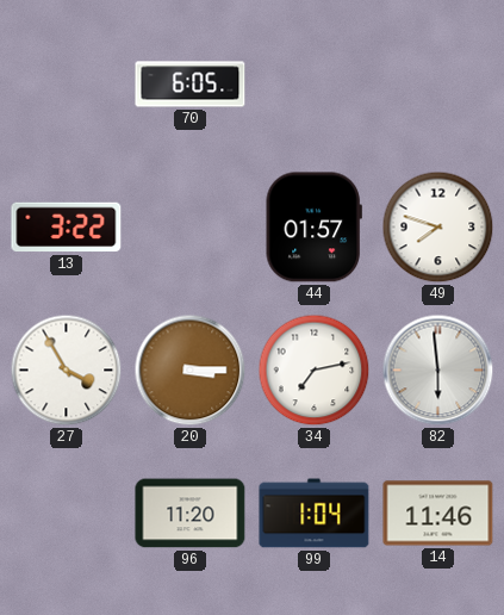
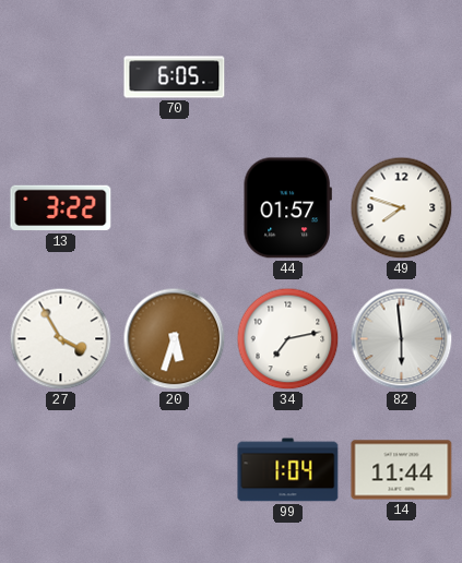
20: 3:15 -> 5:33 (175, 339)
96: 11:20 -> none (191, 514)
14: 11:46 -> 11:44 (402, 470)
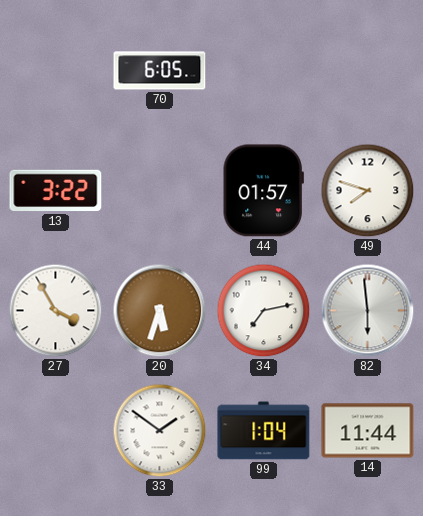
33: none -> 1:51 (160, 431)
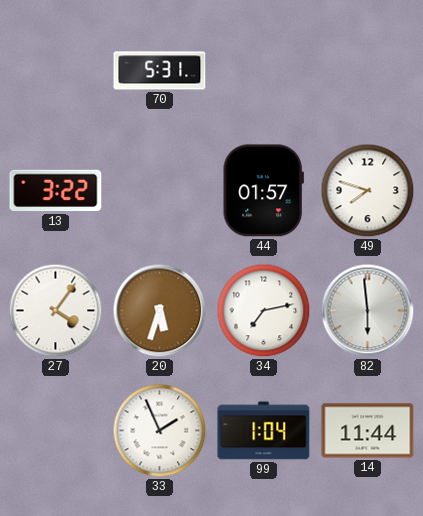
70: 6:05 -> 5:31 (160, 71)
27: 3:55 -> 4:06 (56, 311)
33: 1:51 -> 1:56 (160, 431)
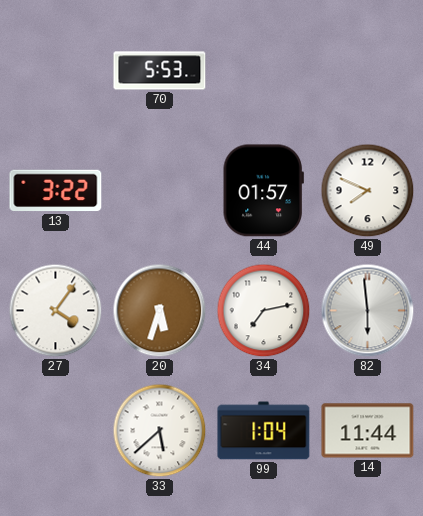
70: 5:31 -> 5:53 (160, 71)
49: 7:48 -> 7:49 (368, 191)
33: 1:56 -> 5:38 (160, 431)
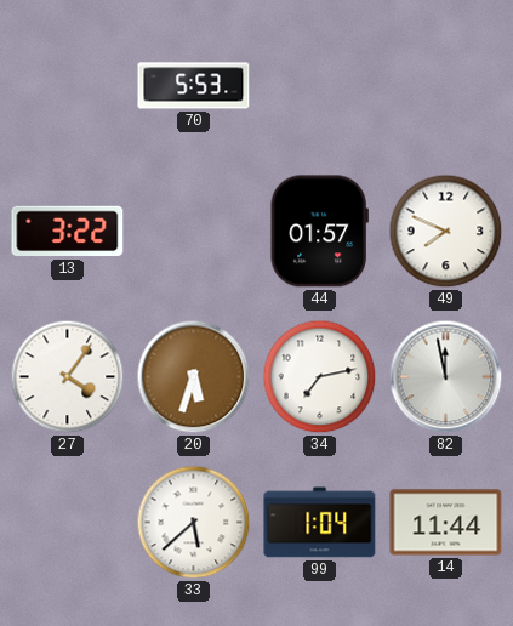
82: 5:59 -> 11:58 (446, 377)
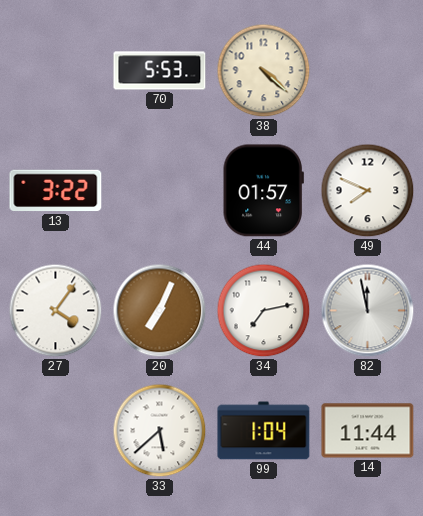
38: none -> 4:22 (264, 71)
20: 5:33 -> 7:04 (160, 311)
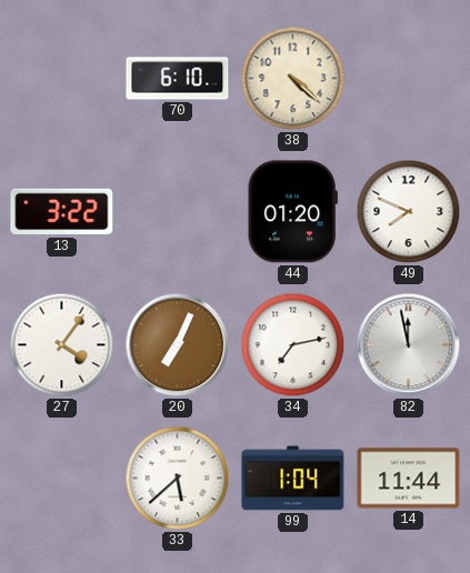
70: 5:53 -> 6:10 (178, 79)
44: 01:57 -> 01:20 (292, 212)
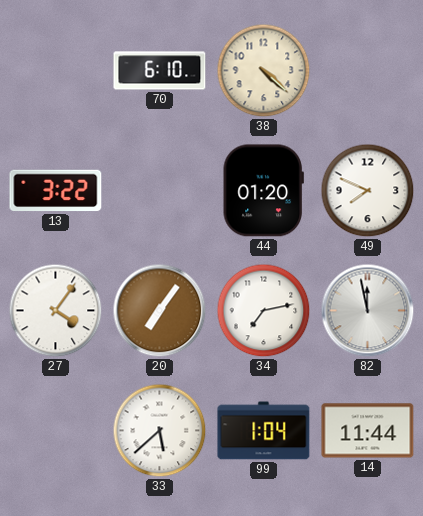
20: 7:04 -> 7:06 (160, 311)
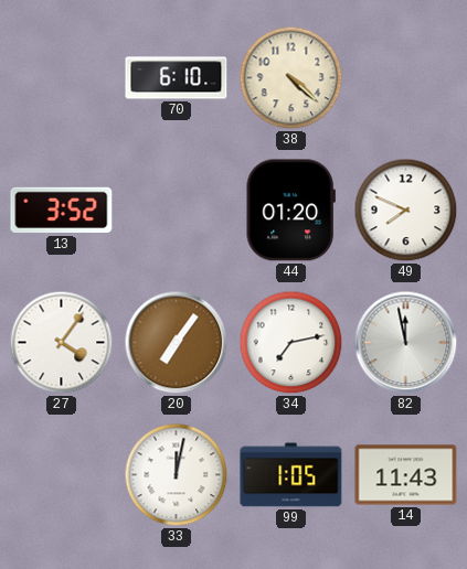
13: 3:22 -> 3:52 (62, 211)
33: 5:38 -> 12:02 (177, 475)
99: 1:04 -> 1:05 (291, 475)
14: 11:44 -> 11:43 (406, 475)
